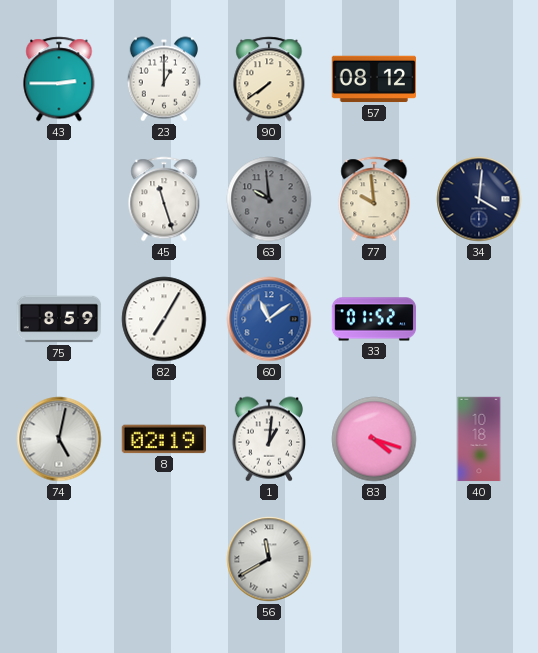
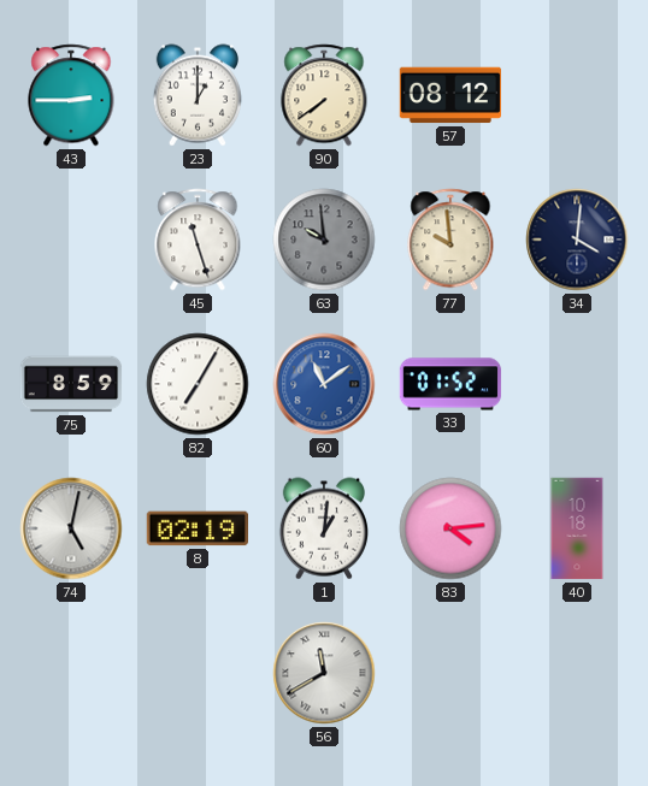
83: 4:18 -> 4:14 (450, 528)
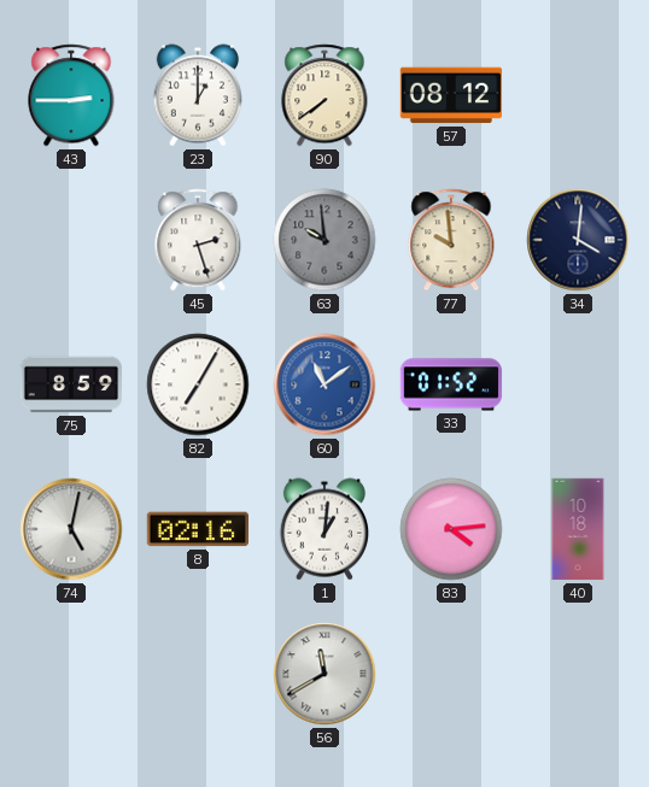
45: 11:27 -> 2:27 (198, 240)
8: 02:19 -> 02:16 (197, 529)
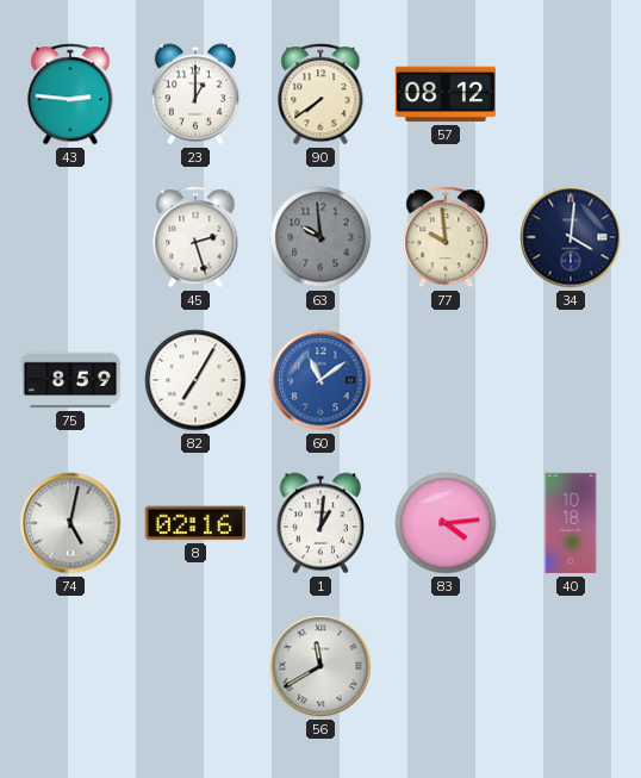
43: 2:45 -> 2:46 (70, 94)
33: 01:52 -> none (451, 384)
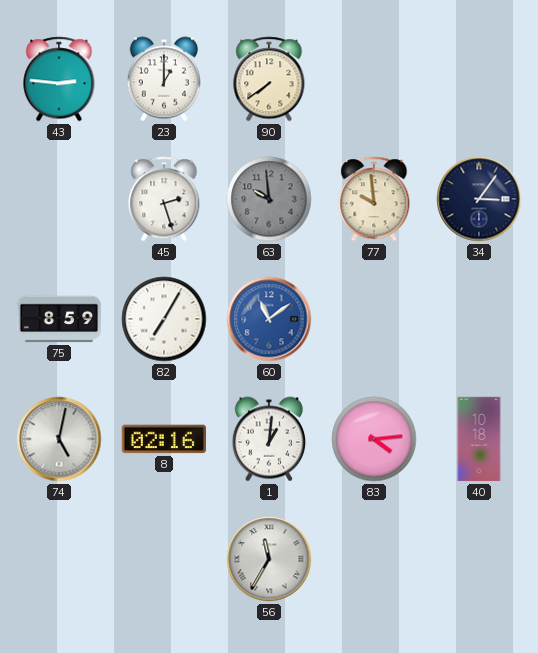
57: 08:12 -> none (444, 94)
34: 4:01 -> 3:06 (479, 199)
56: 11:40 -> 11:35 (269, 559)
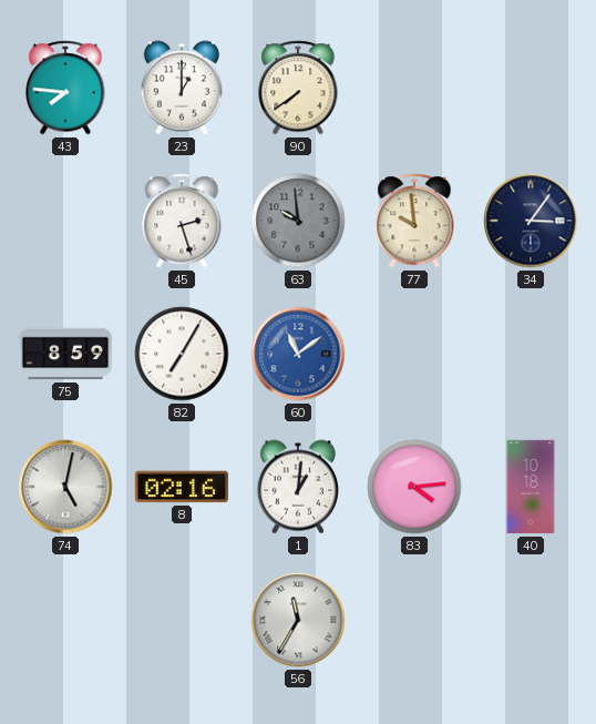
43: 2:46 -> 7:46 (65, 88)
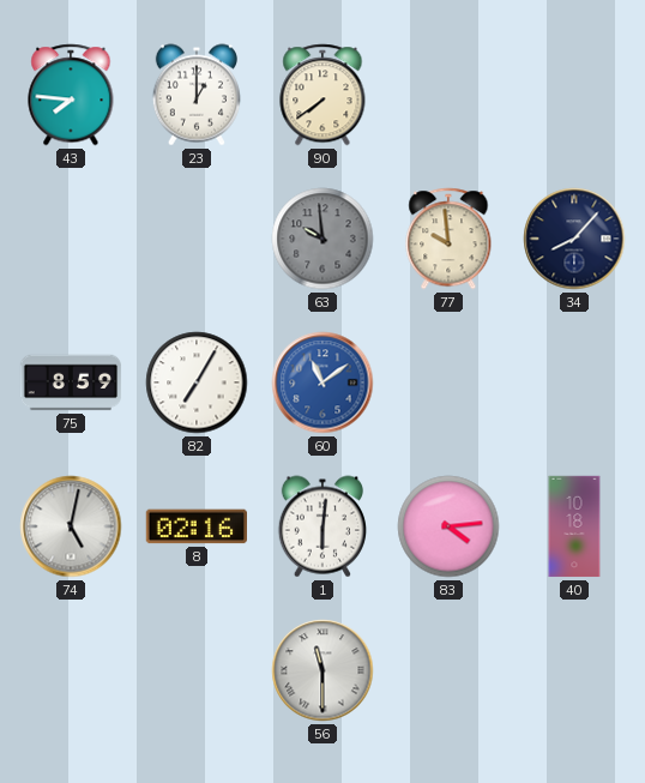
45: 2:27 -> none (182, 221)
34: 3:06 -> 8:07 (574, 239)
1: 1:01 -> 6:01 (321, 526)
56: 11:35 -> 11:30 (322, 670)
